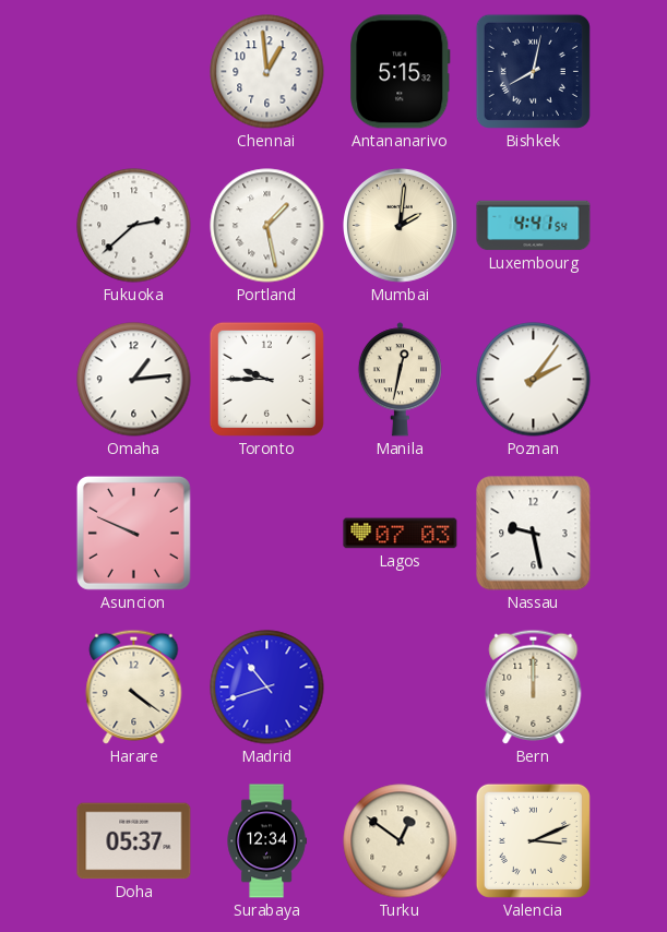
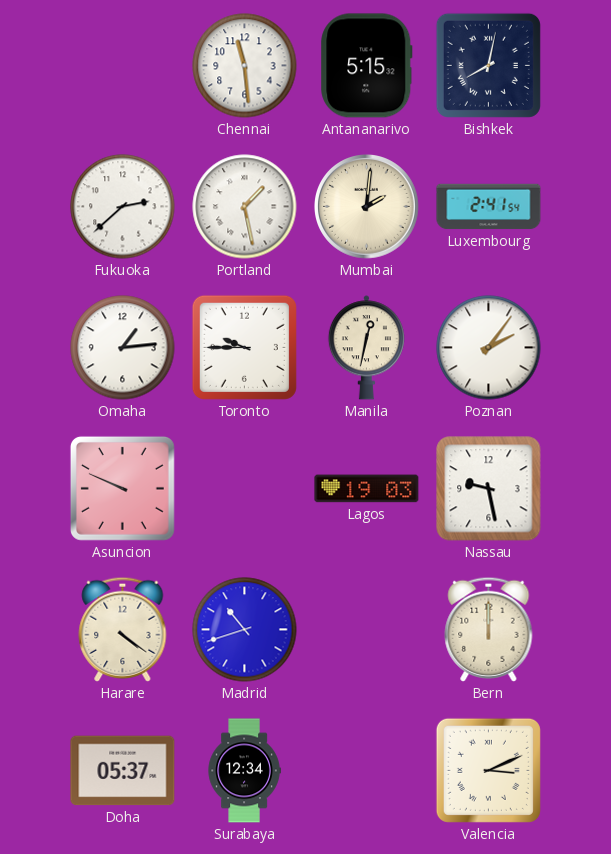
Chennai: 12:59 -> 11:29 (245, 66)
Luxembourg: 4:41 -> 2:41 (489, 207)
Lagos: 07:03 -> 19:03 (367, 489)
Turku: 12:51 -> none (401, 841)
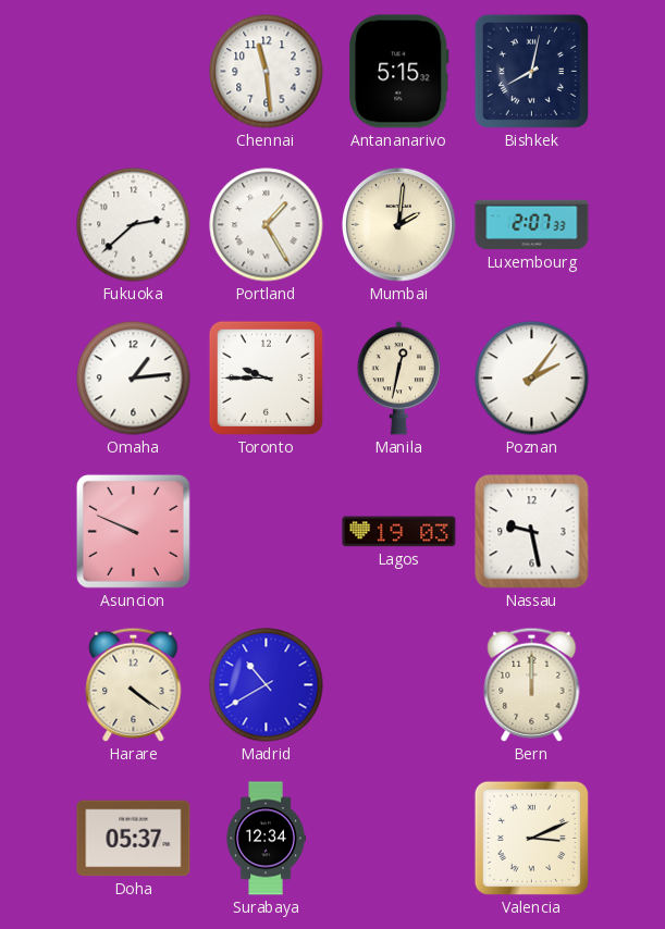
Portland: 1:28 -> 1:25 (267, 225)
Luxembourg: 2:41 -> 2:07 (532, 225)
Madrid: 10:42 -> 10:40 (267, 685)
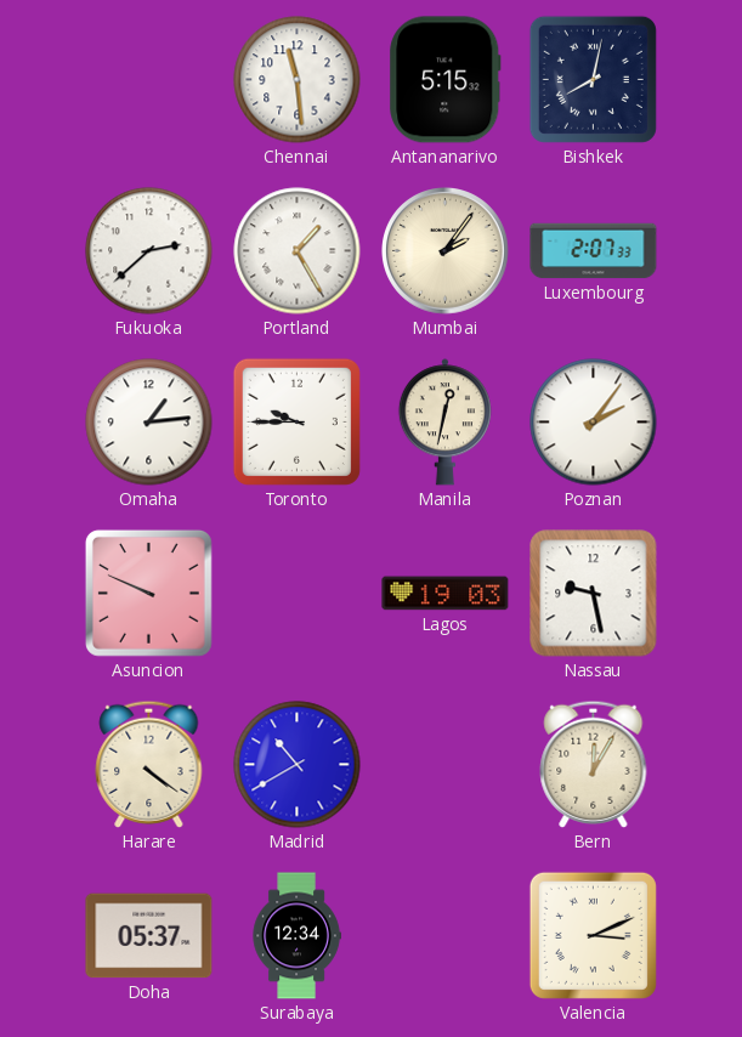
Mumbai: 2:01 -> 2:06 (446, 251)
Bern: 12:00 -> 12:05 (594, 764)
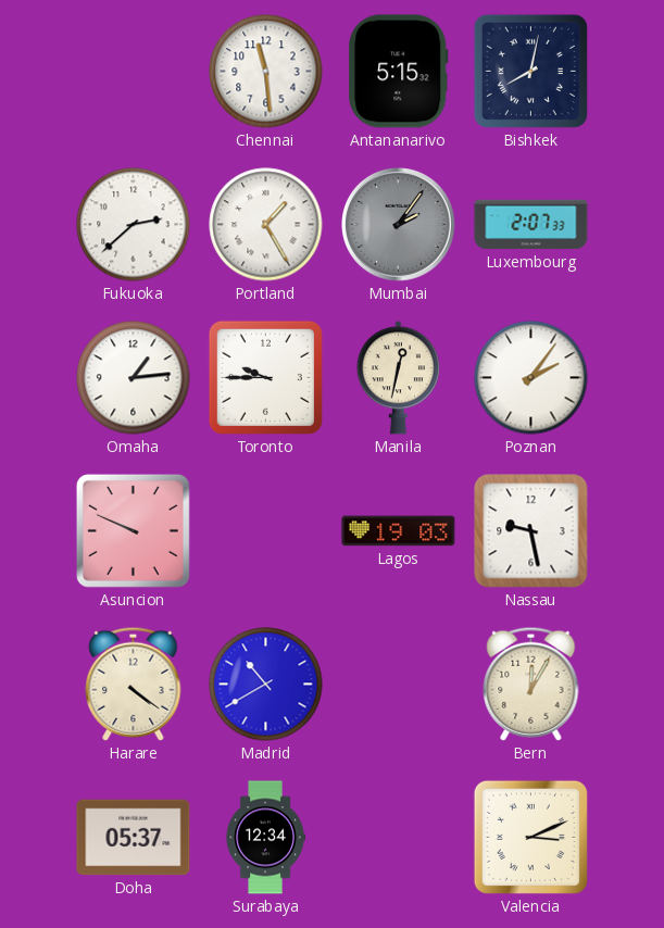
Mumbai dial: cream -> grey (399, 225)
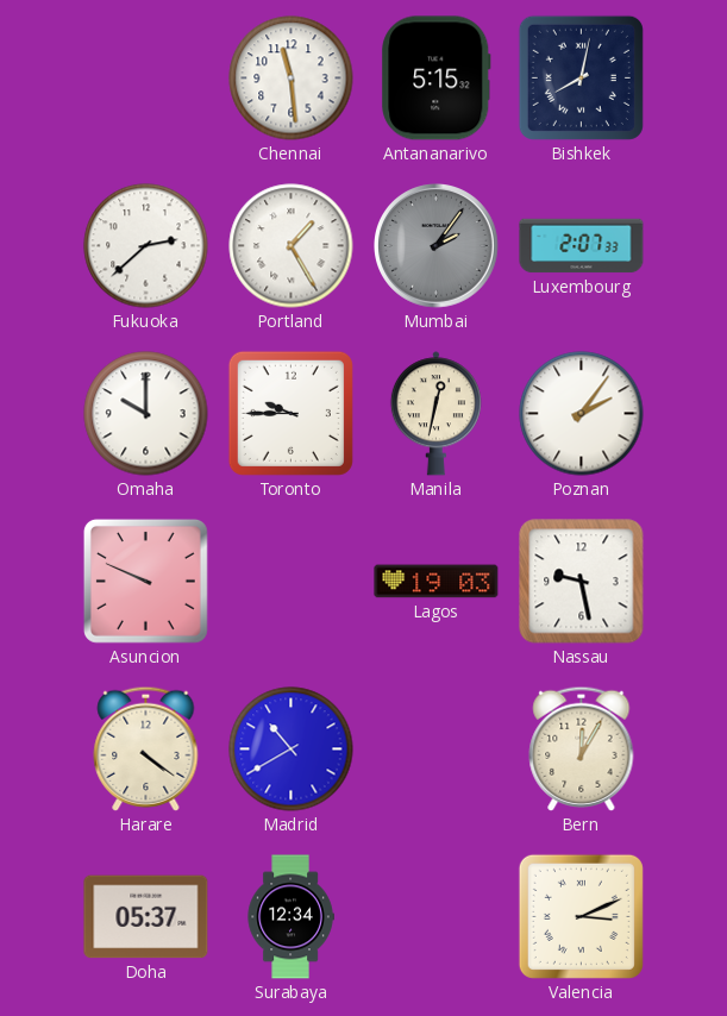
Omaha: 1:14 -> 10:00 (146, 414)
